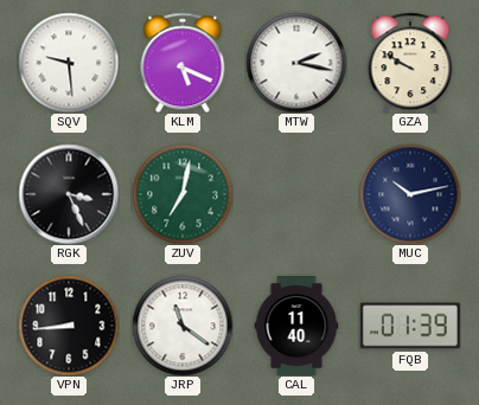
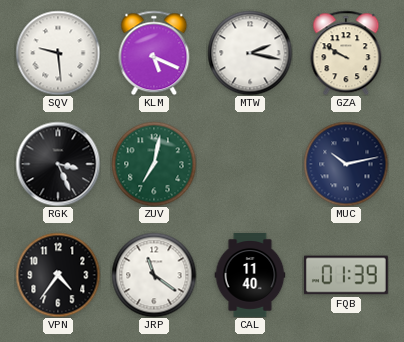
VPN: 8:44 -> 4:36 (58, 275)
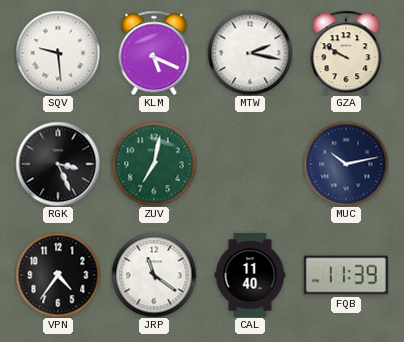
FQB: 01:39 -> 11:39 (346, 275)
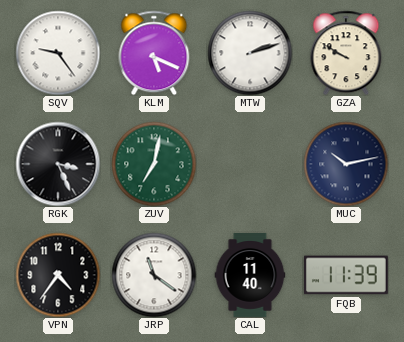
SQV: 9:29 -> 9:24 (58, 53)
MTW: 2:17 -> 2:12 (250, 53)
